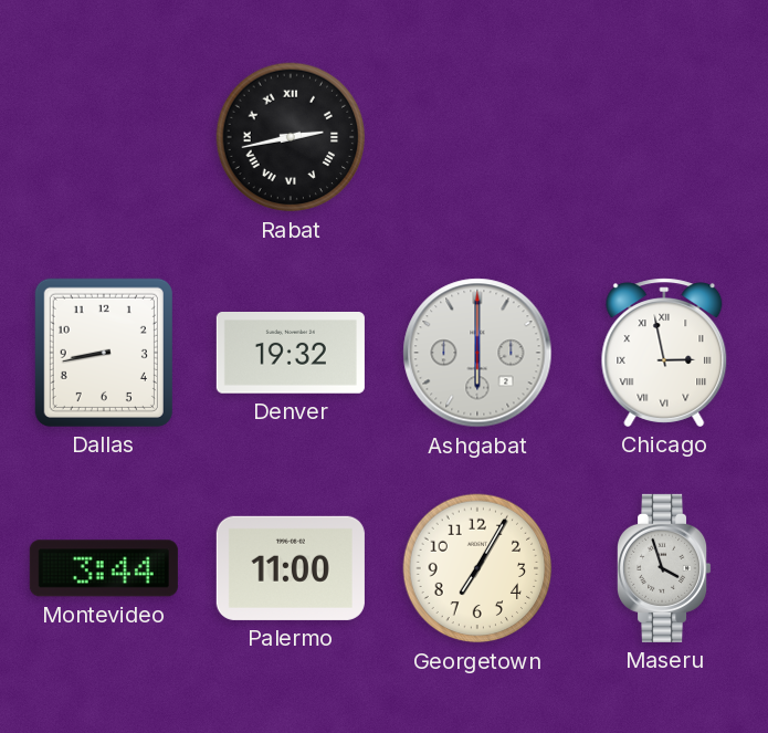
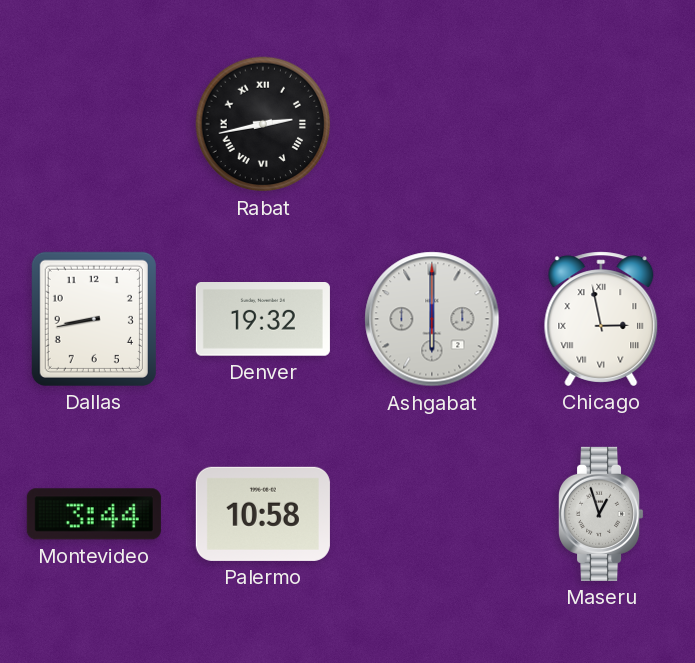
Palermo: 11:00 -> 10:58 (263, 514)
Georgetown: 7:05 -> none (477, 568)
Maseru: 3:57 -> 12:57 (602, 514)
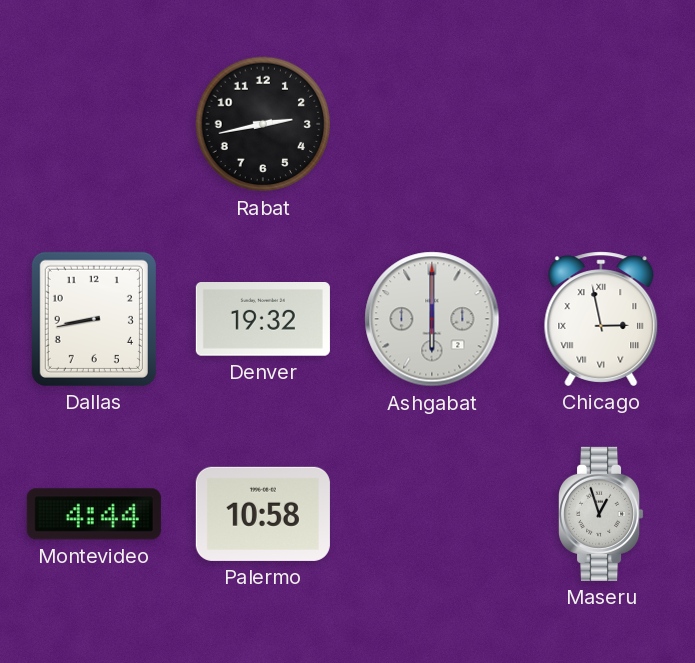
Rabat numerals: Roman -> Arabic (263, 124)
Montevideo: 3:44 -> 4:44 (94, 514)
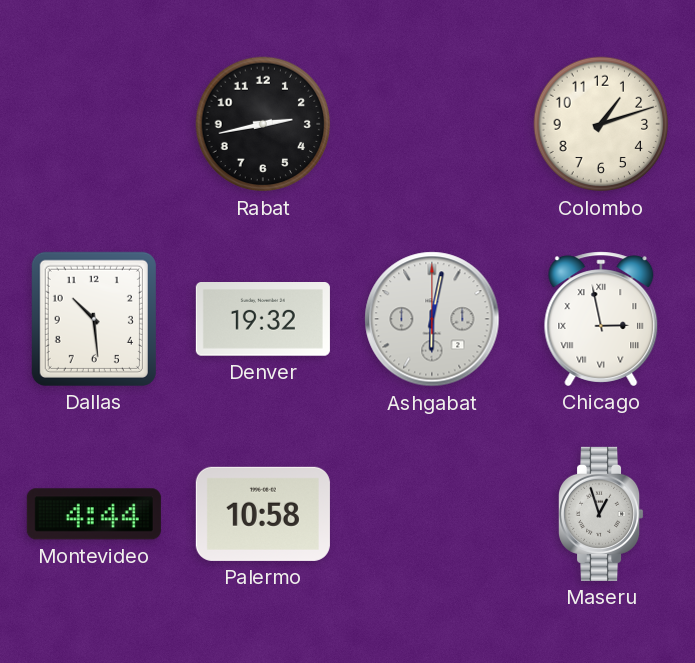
Colombo: none -> 1:12 (601, 124)
Dallas: 8:43 -> 10:29 (94, 319)
Ashgabat: 6:00 -> 6:02 (432, 319)
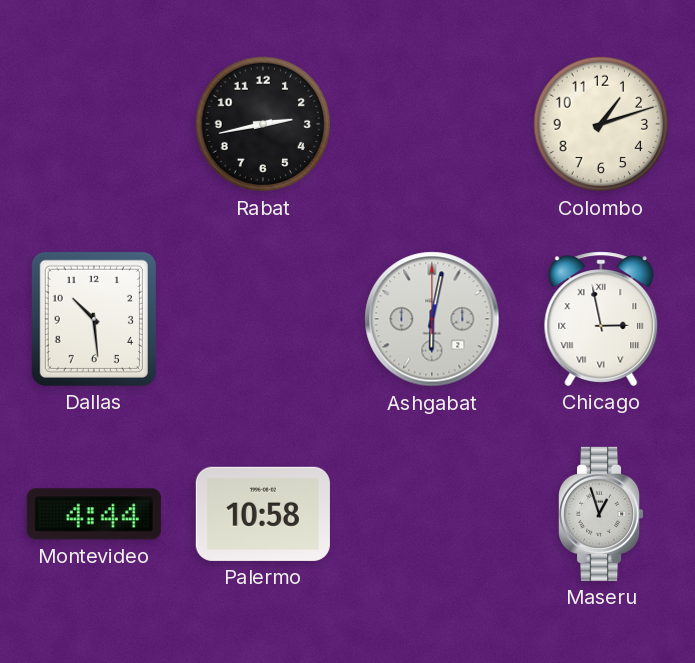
Denver: 19:32 -> none (263, 320)
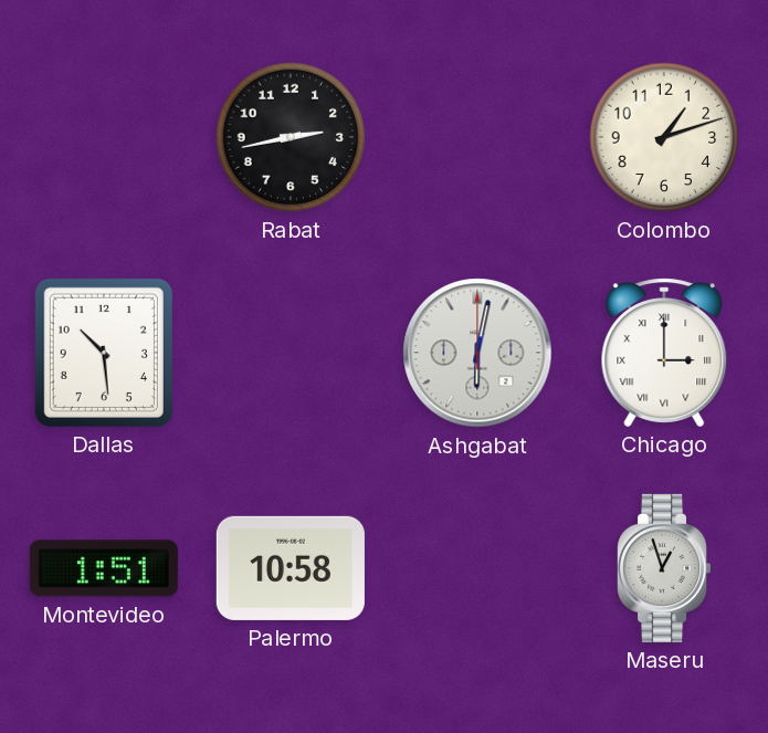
Chicago: 2:58 -> 3:00 (664, 353)
Montevideo: 4:44 -> 1:51 (104, 568)
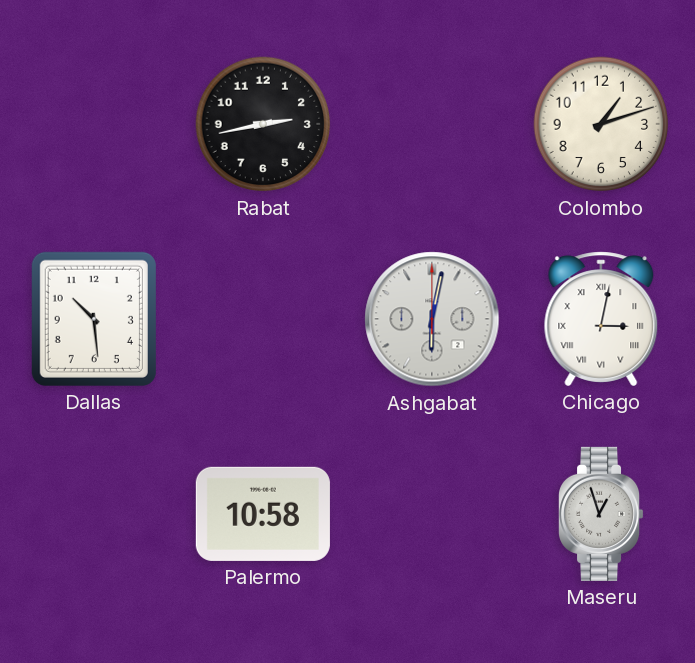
Chicago: 3:00 -> 3:02 (601, 319)
Montevideo: 1:51 -> none (104, 568)
